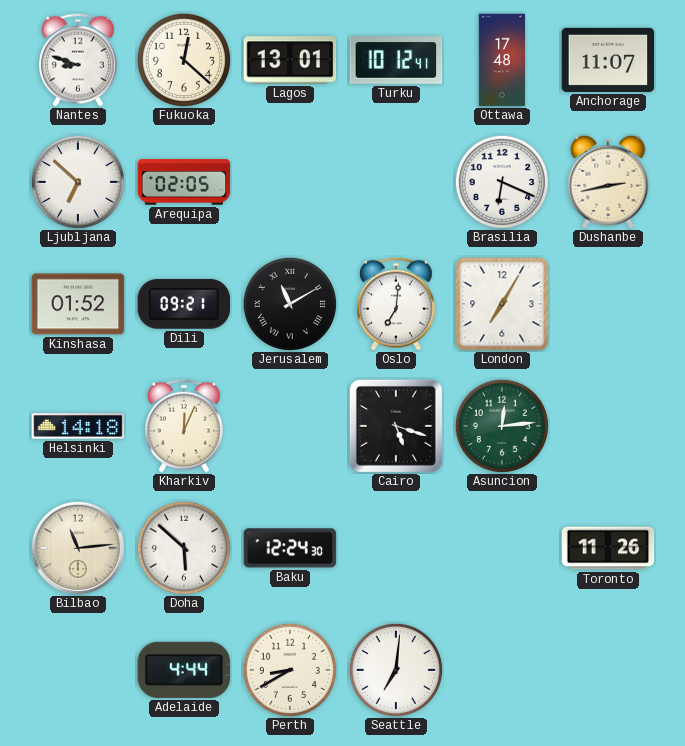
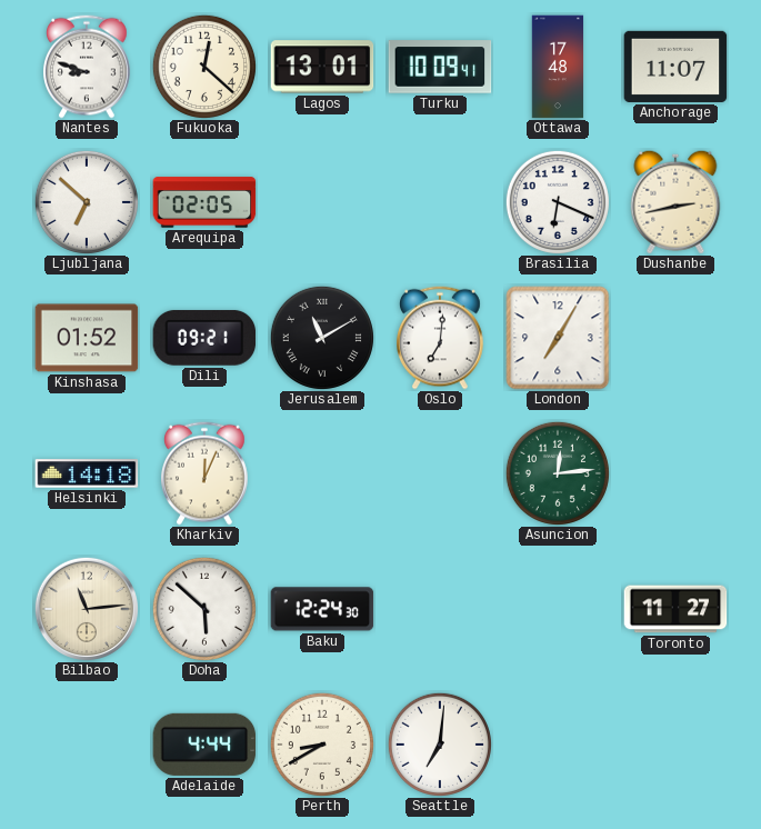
Turku: 10:12 -> 10:09 (440, 67)
Cairo: 5:18 -> none (396, 426)
Toronto: 11:26 -> 11:27 (675, 609)
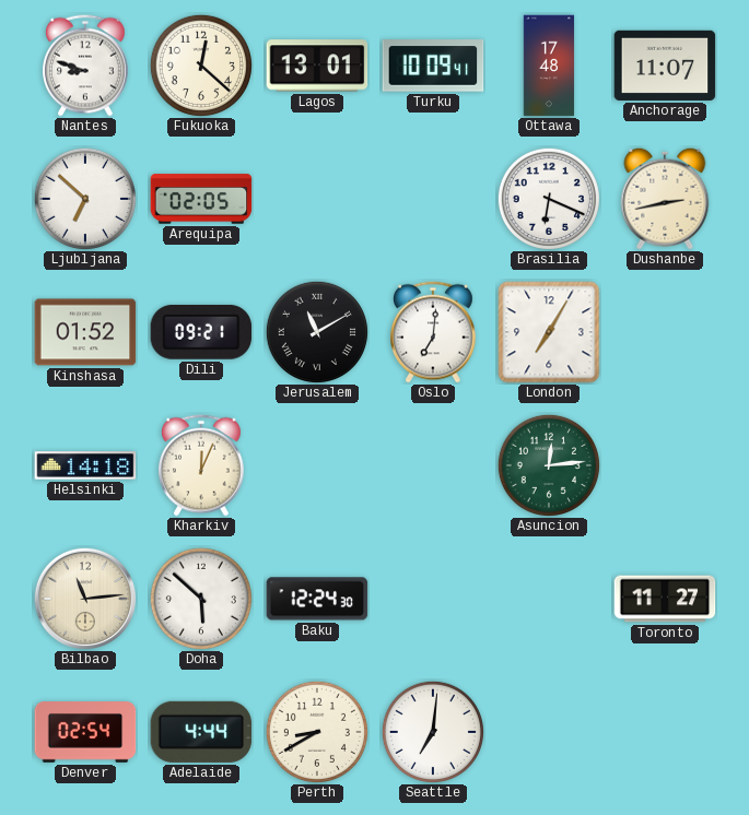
Denver: none -> 02:54 (85, 732)
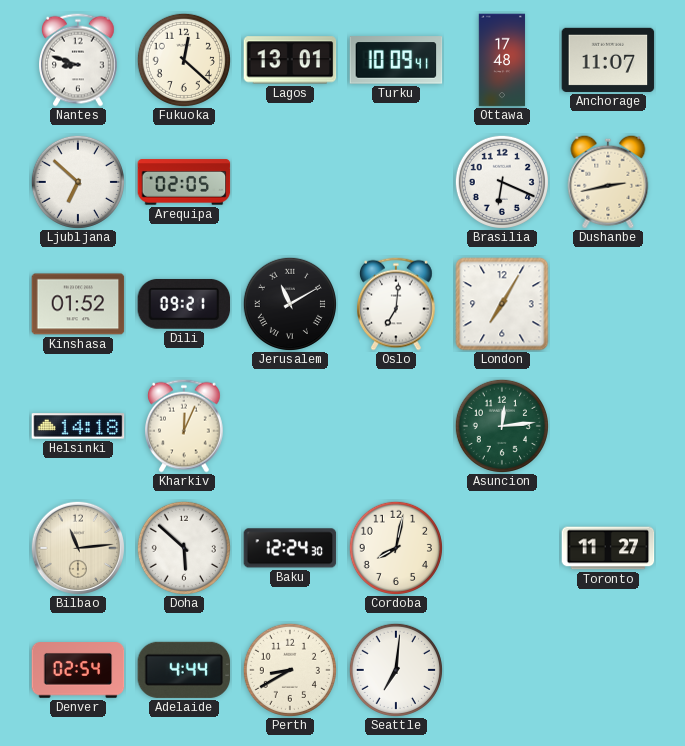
Cordoba: none -> 8:02 (396, 548)
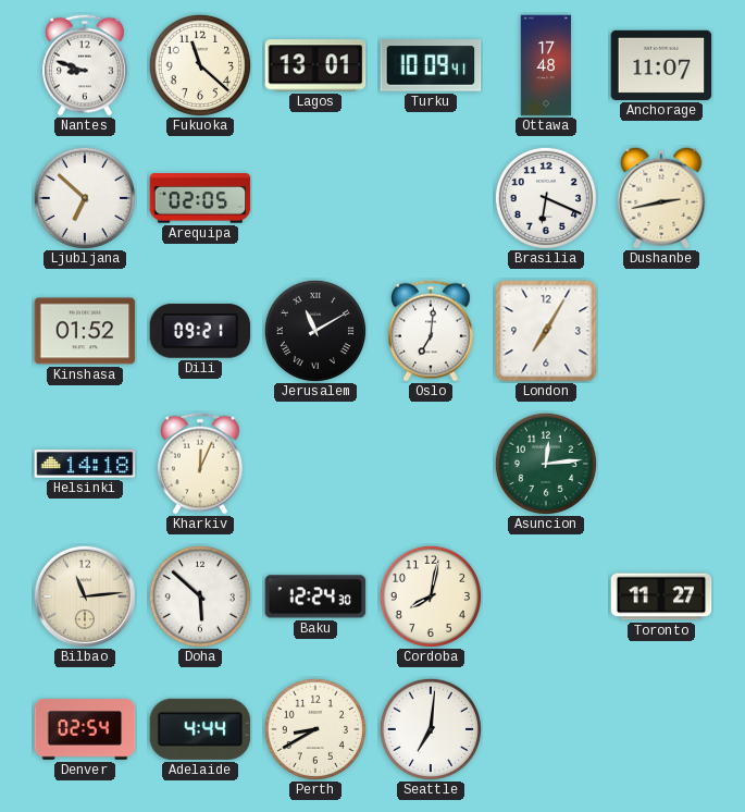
Fukuoka: 12:22 -> 11:22 (200, 65)
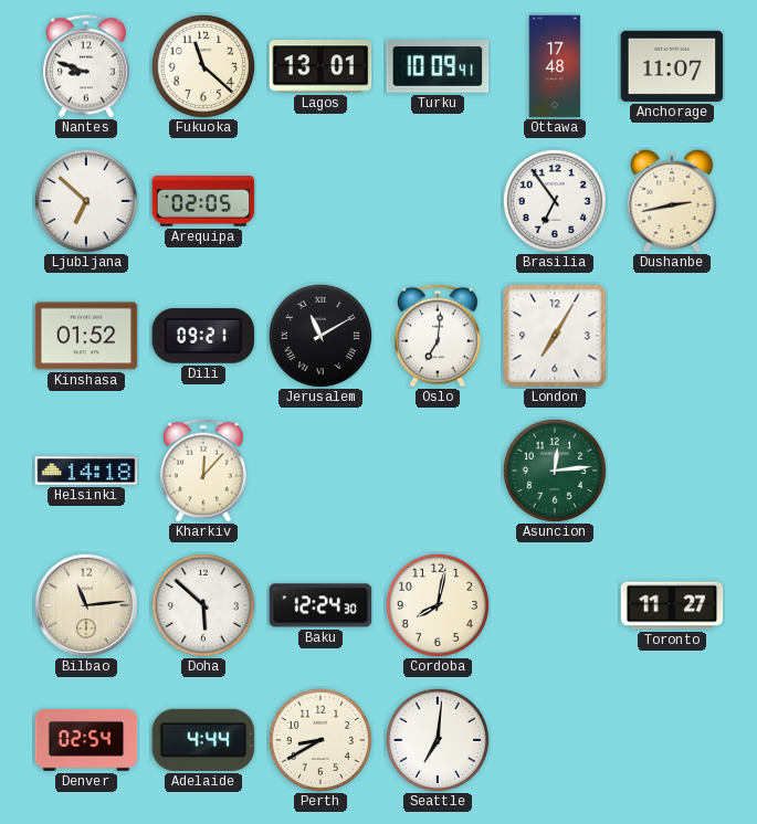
Brasilia: 6:19 -> 6:54 (555, 201)
Kharkiv: 12:04 -> 12:07 (204, 471)
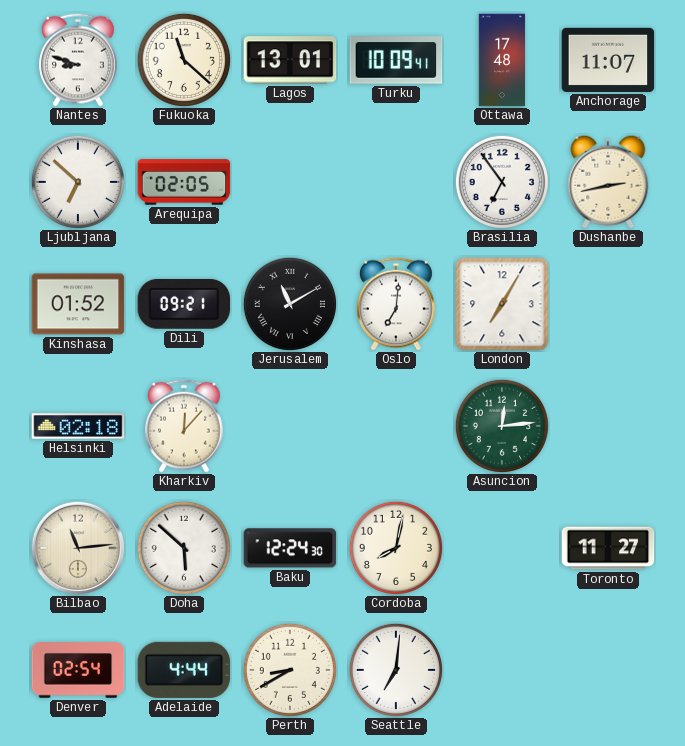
Helsinki: 14:18 -> 02:18 (78, 426)
